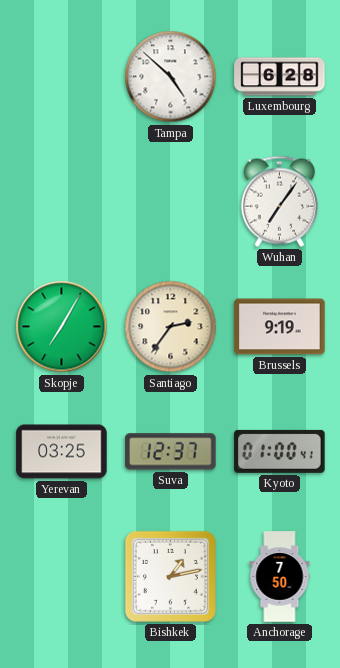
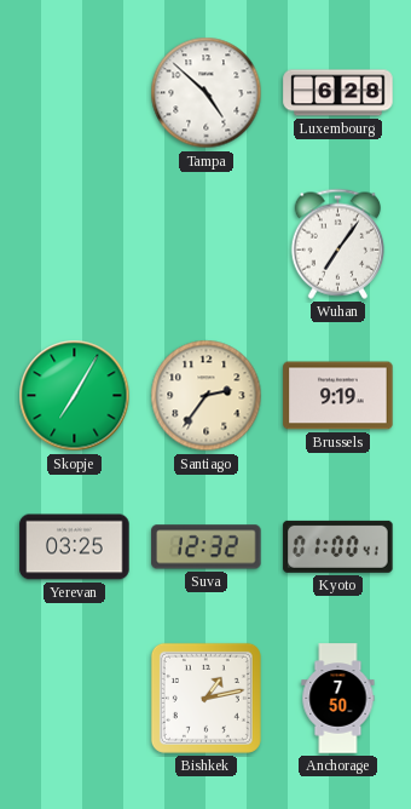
Suva: 12:37 -> 12:32 (207, 547)
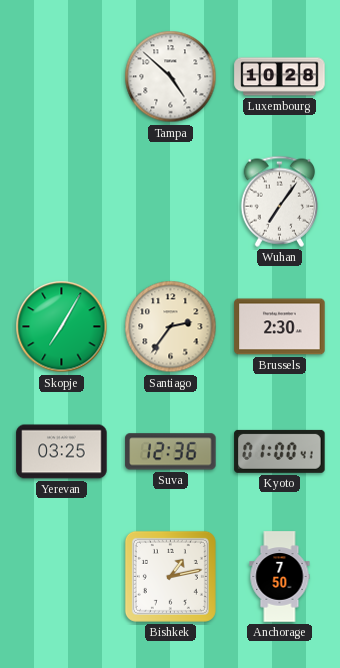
Luxembourg: 6:28 -> 10:28 (280, 77)
Brussels: 9:19 -> 2:30 (280, 327)
Suva: 12:32 -> 12:36 (171, 452)
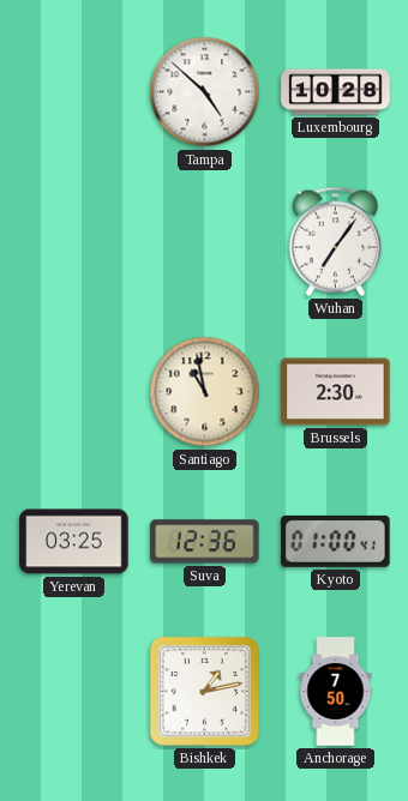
Skopje: 7:05 -> none (62, 327)
Santiago: 2:36 -> 10:58 (205, 392)
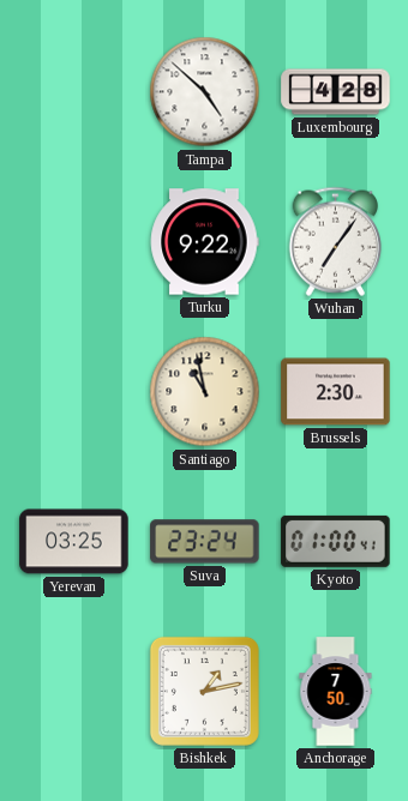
Luxembourg: 10:28 -> 4:28 (336, 92)
Turku: none -> 9:22 (204, 242)
Suva: 12:36 -> 23:24 (205, 542)
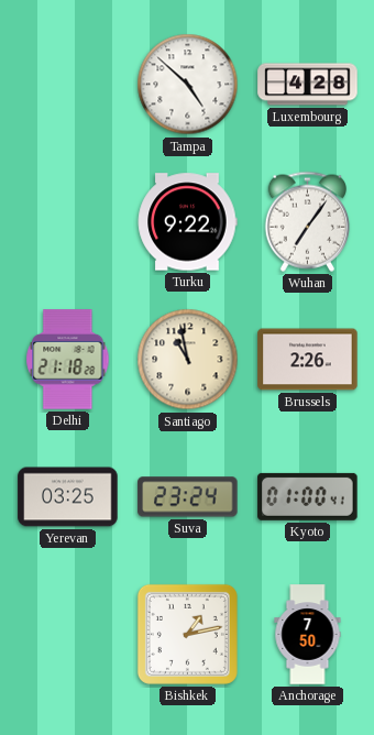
Delhi: none -> 21:18 (68, 360)
Brussels: 2:30 -> 2:26 (308, 360)
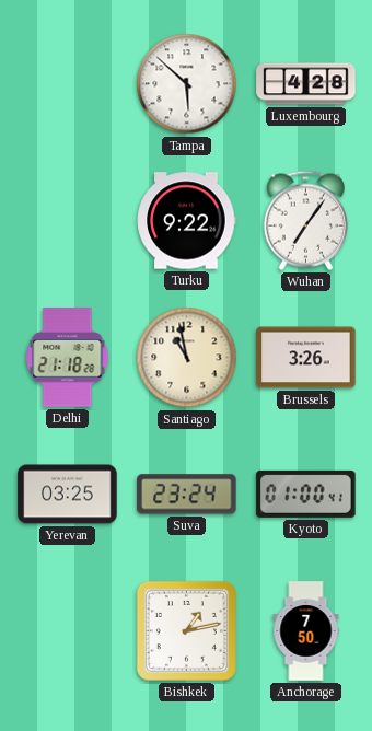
Tampa: 4:52 -> 5:52 (187, 84)
Brussels: 2:26 -> 3:26 (306, 358)
